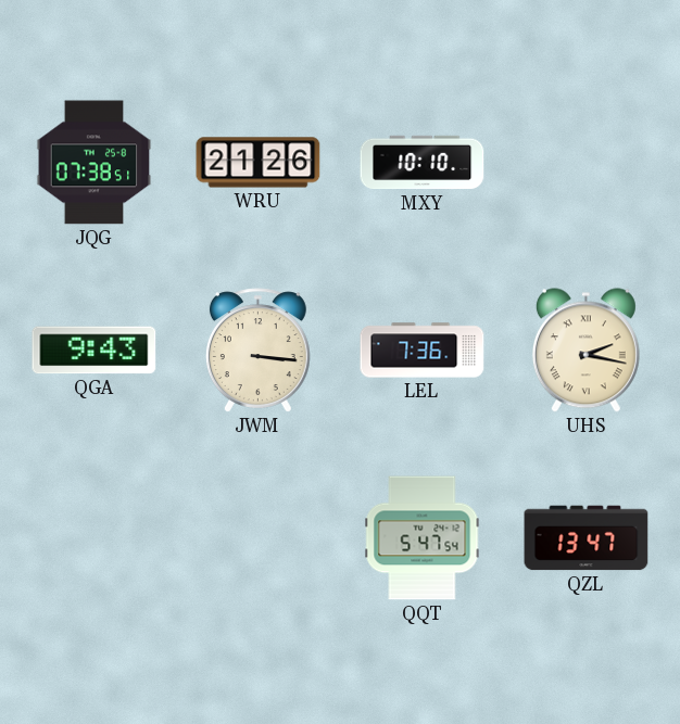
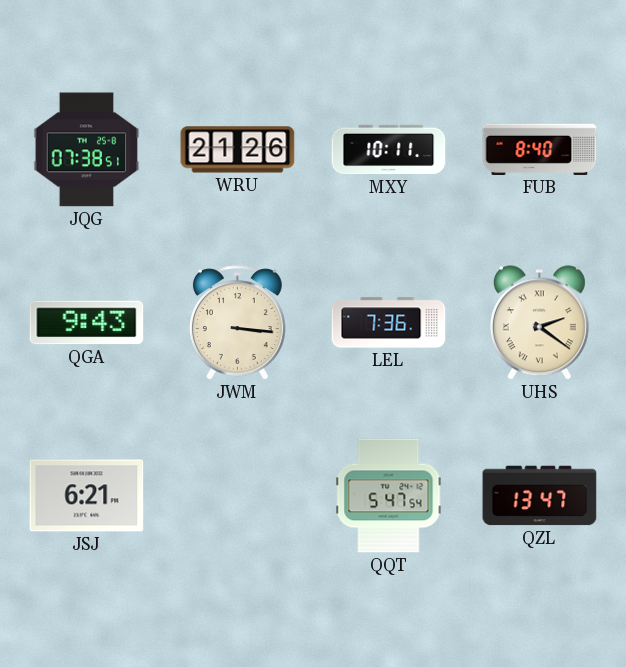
MXY: 10:10 -> 10:11 (389, 150)
FUB: none -> 8:40 (540, 149)
UHS: 2:17 -> 2:21 (539, 323)
JSJ: none -> 6:21 (87, 496)
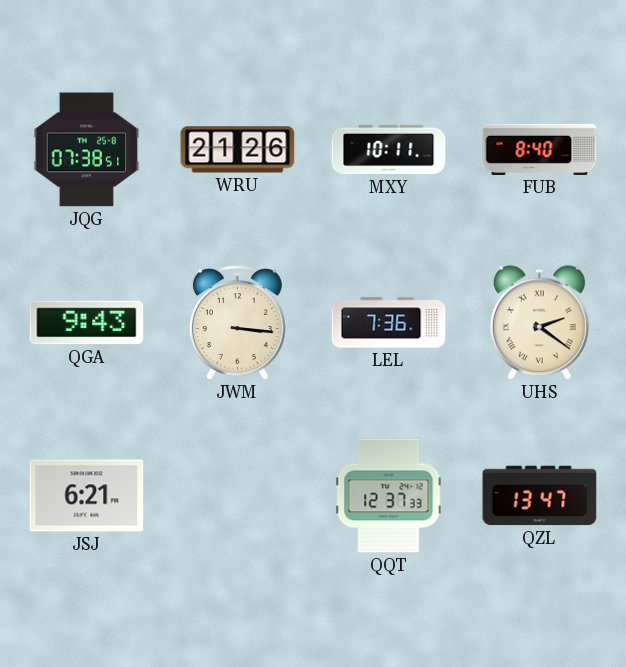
QQT: 5:47 -> 12:37 (389, 496)
